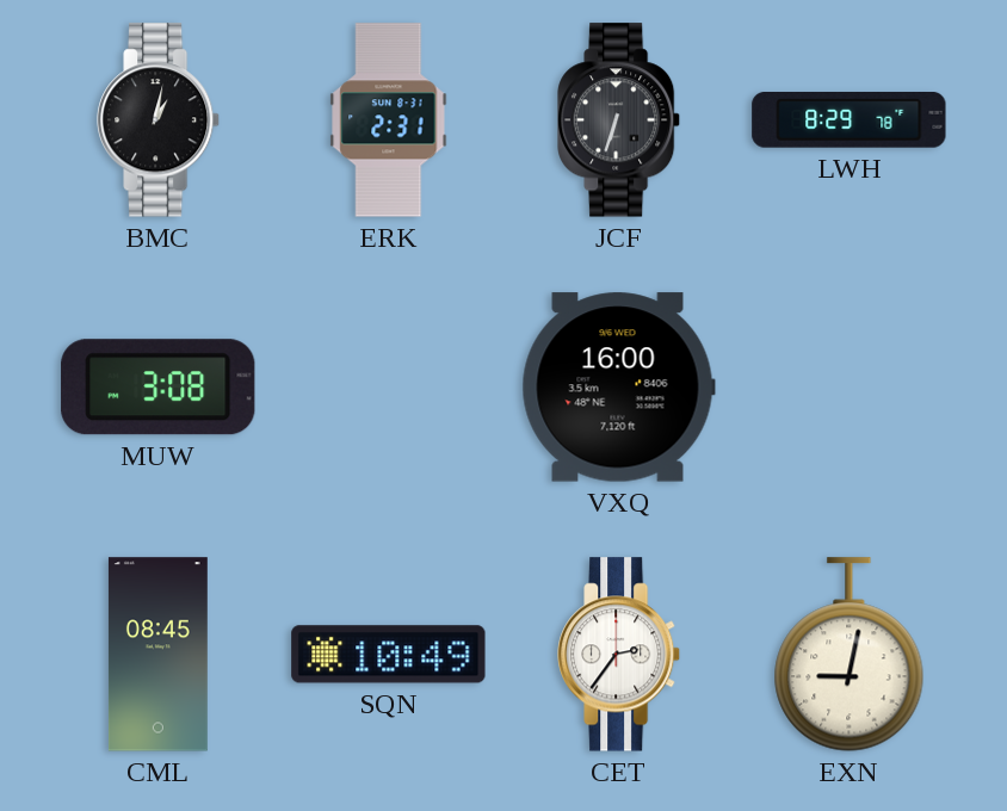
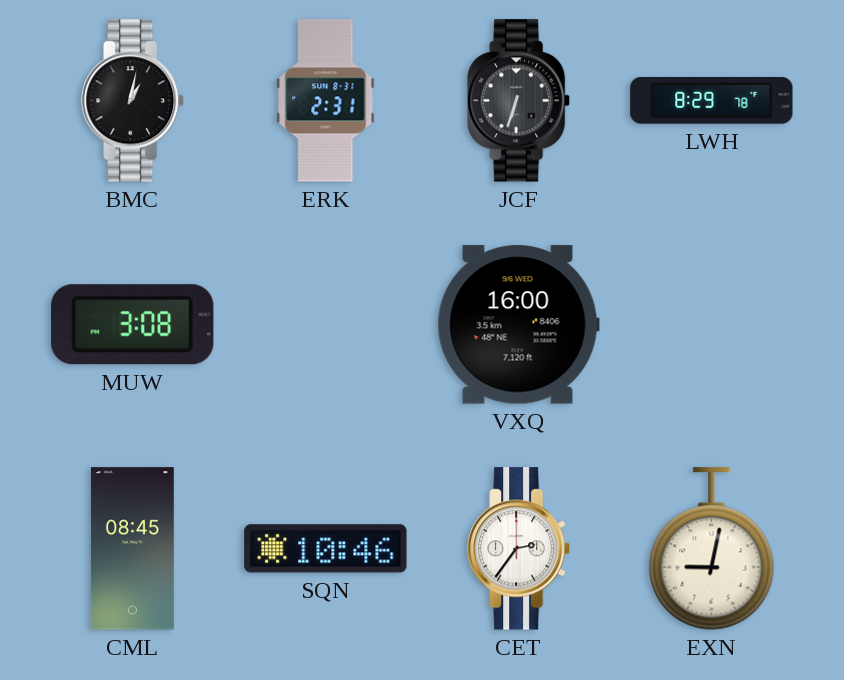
SQN: 10:49 -> 10:46 (326, 549)
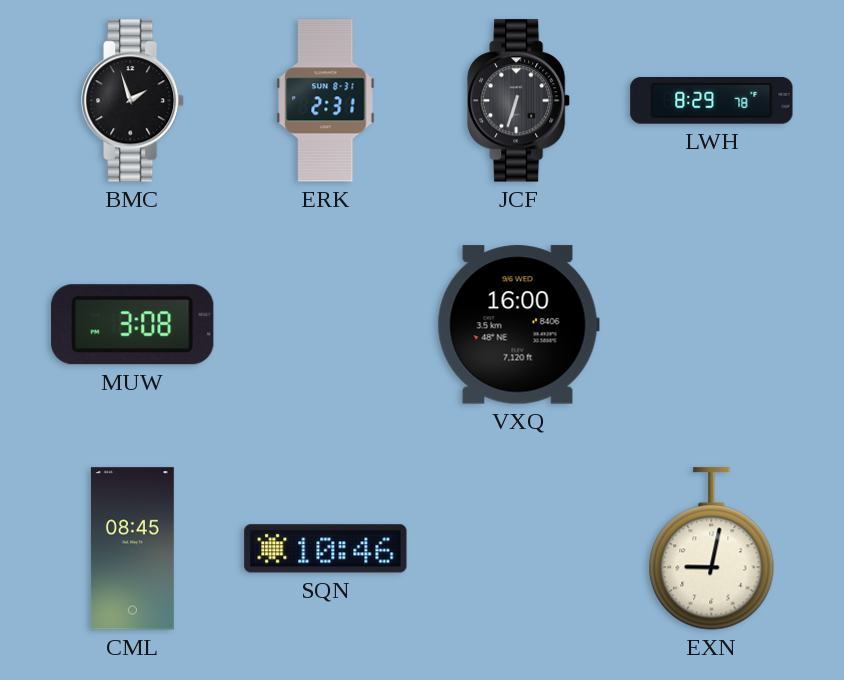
BMC: 1:02 -> 1:57 (134, 101)
CET: 2:36 -> none (520, 549)
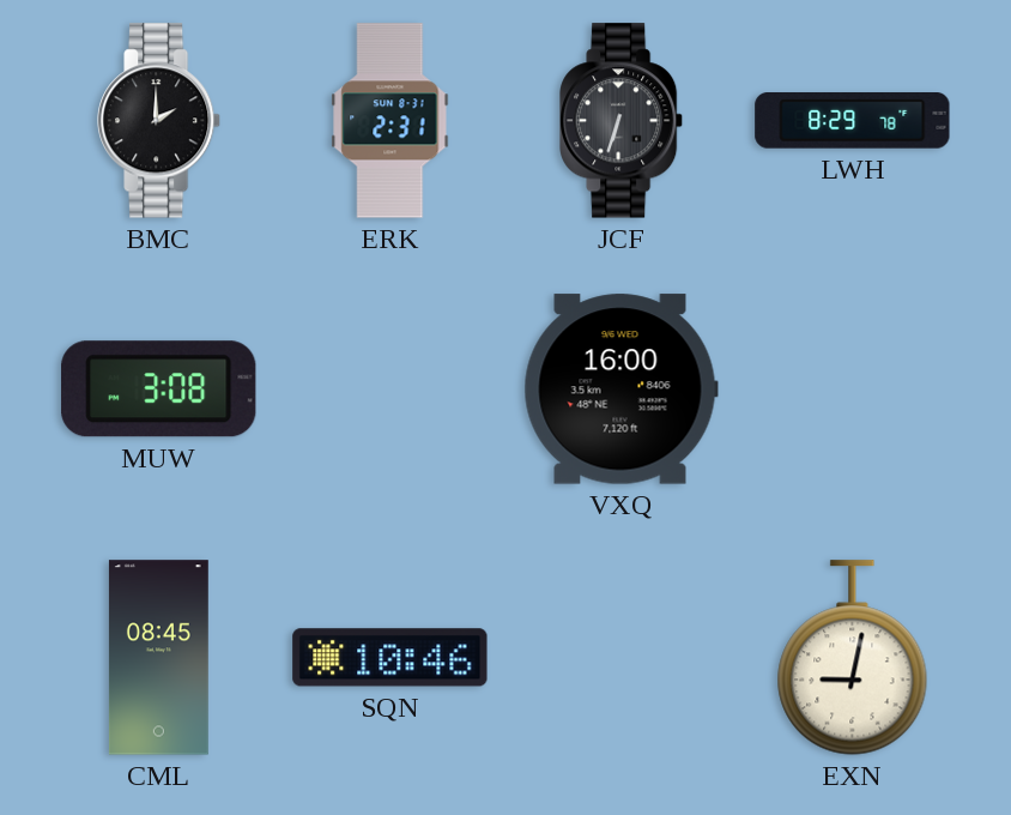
BMC: 1:57 -> 2:00 (161, 121)
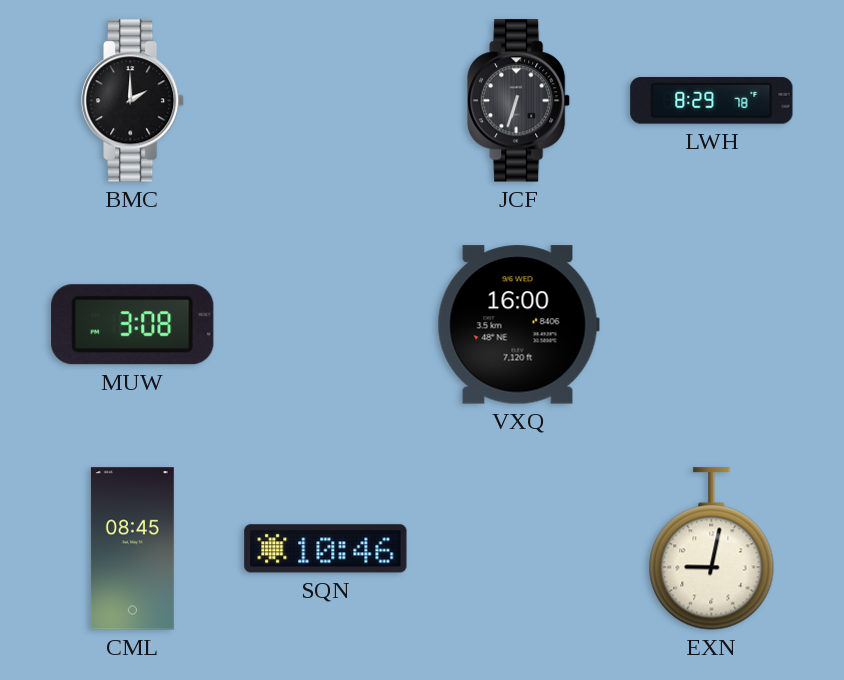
ERK: 2:31 -> none (391, 121)
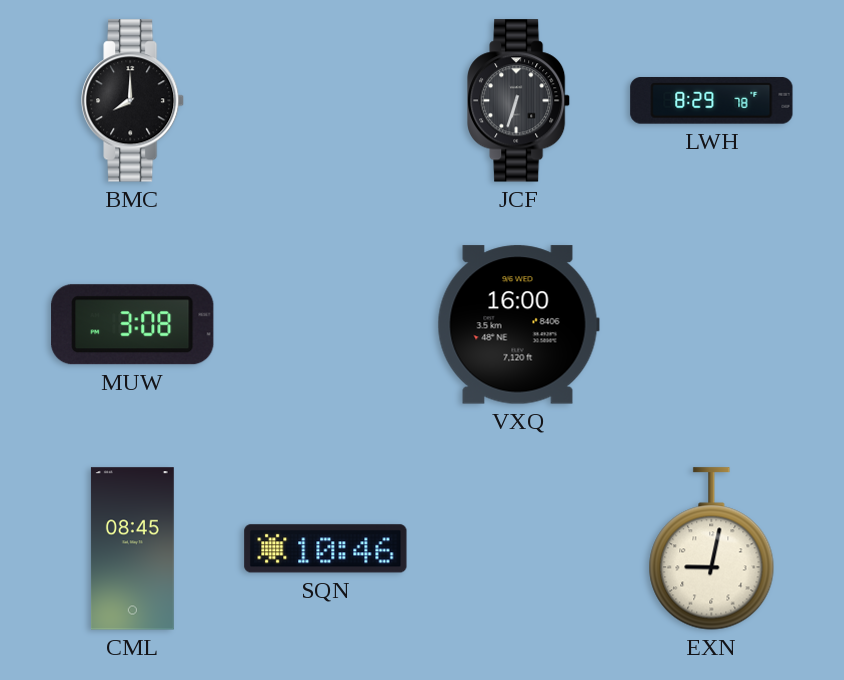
BMC: 2:00 -> 8:00 (134, 101)
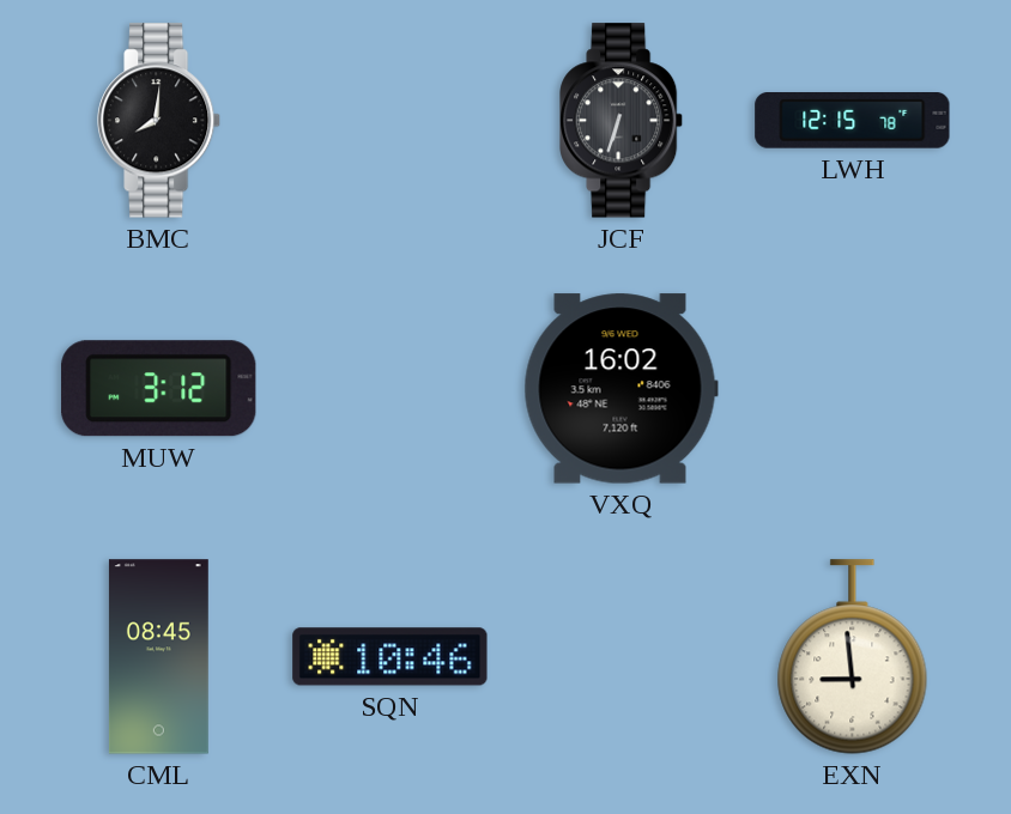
BMC: 8:00 -> 8:01 (161, 121)
LWH: 8:29 -> 12:15 (853, 121)
MUW: 3:08 -> 3:12 (159, 389)
VXQ: 16:00 -> 16:02 (620, 389)
EXN: 9:02 -> 8:59 (853, 657)
